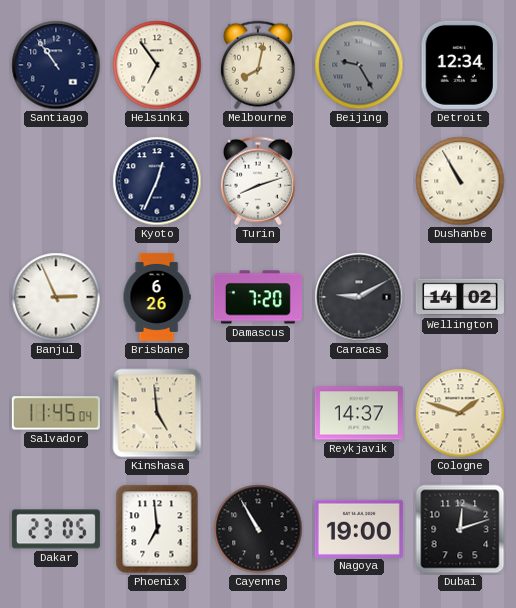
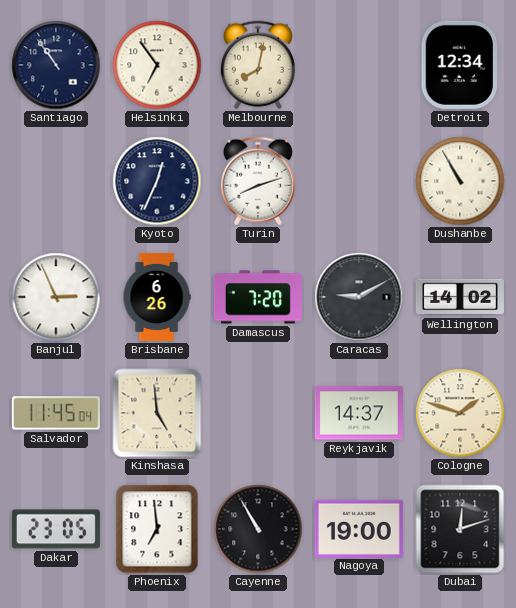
Beijing: 9:25 -> none (359, 65)
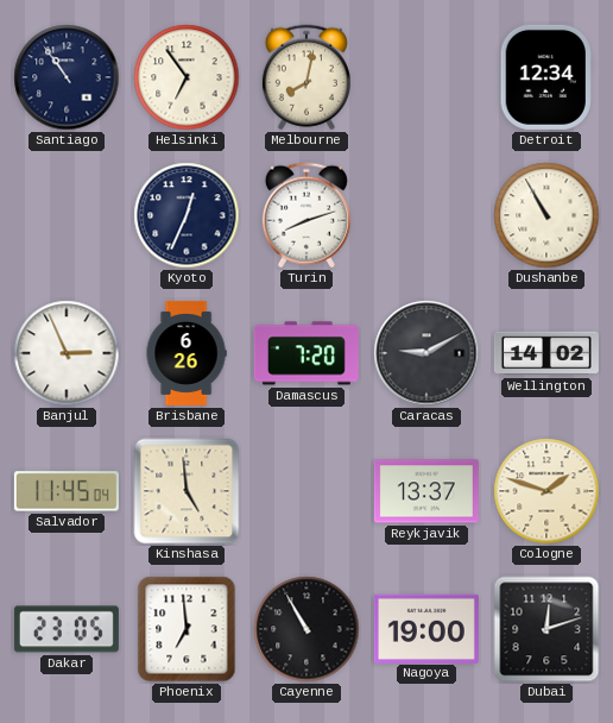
Reykjavik: 14:37 -> 13:37 (426, 491)
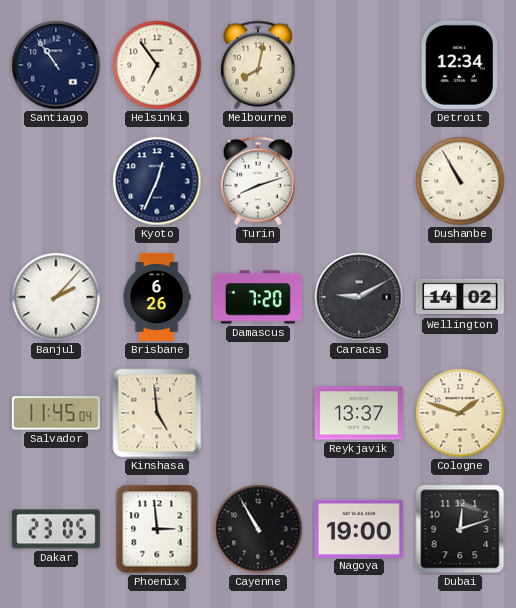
Banjul: 2:56 -> 2:07 (56, 297)
Phoenix: 6:59 -> 2:59 (157, 529)
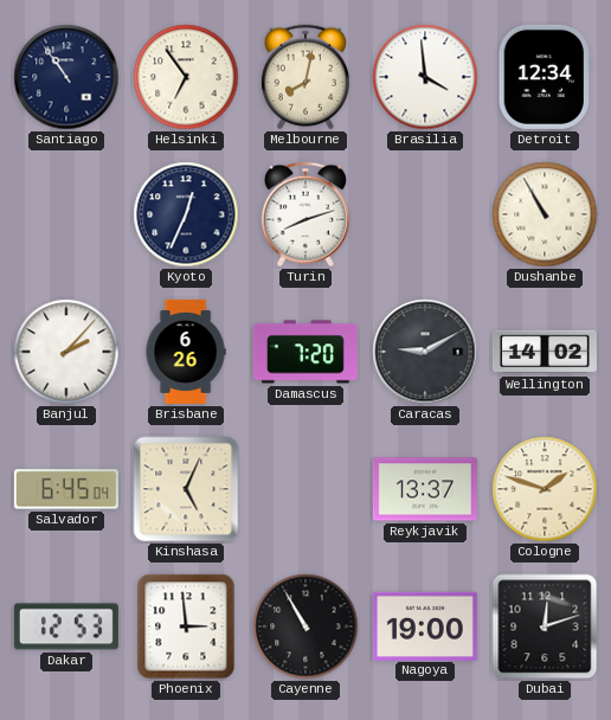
Brasilia: none -> 3:59 (425, 77)
Salvador: 11:45 -> 6:45 (66, 489)
Kinshasa: 4:59 -> 5:04 (186, 489)
Dakar: 23:05 -> 12:53 (66, 626)
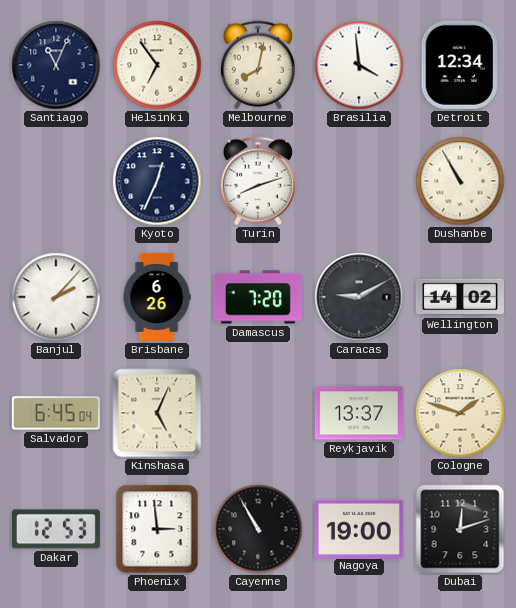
Santiago: 10:54 -> 11:04 (56, 65)
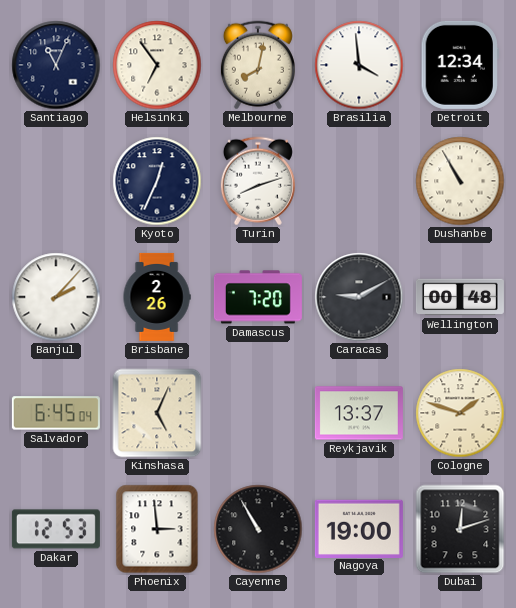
Brisbane: 6:26 -> 2:26 (157, 297)
Wellington: 14:02 -> 00:48 (460, 297)
